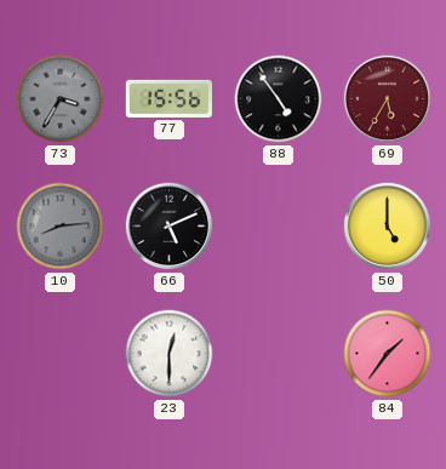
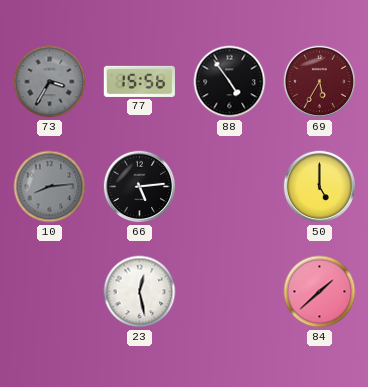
66: 5:11 -> 5:14 (140, 187)
23: 12:30 -> 12:28 (140, 292)
84: 1:36 -> 1:38 (320, 292)
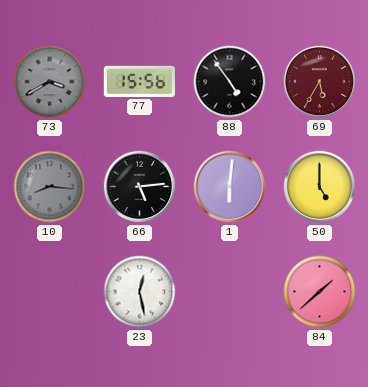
73: 3:35 -> 3:40 (50, 82)
10: 8:14 -> 8:16 (50, 187)
1: none -> 6:01 (230, 187)
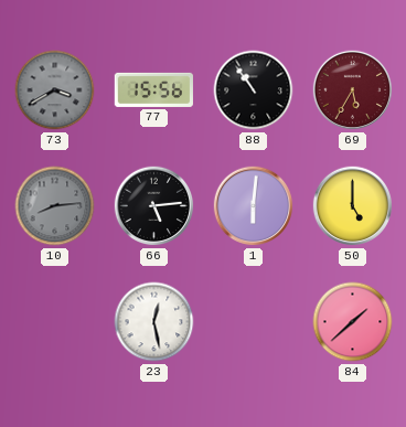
88: 4:54 -> 10:54 (254, 90)
10: 8:16 -> 8:14 (55, 206)
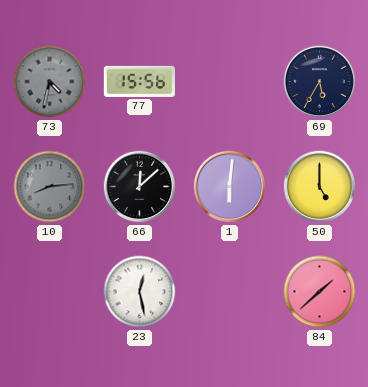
73: 3:40 -> 4:32 (50, 82)
88: 10:54 -> none (254, 90)
69 dial: burgundy -> navy (320, 82)
66: 5:14 -> 12:08 (140, 187)
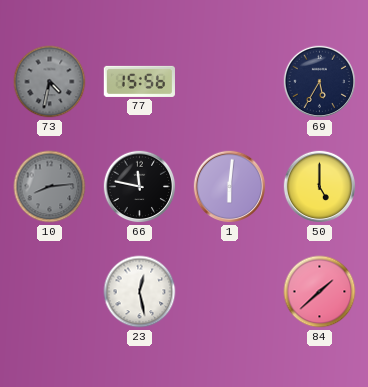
66: 12:08 -> 11:47 (140, 187)
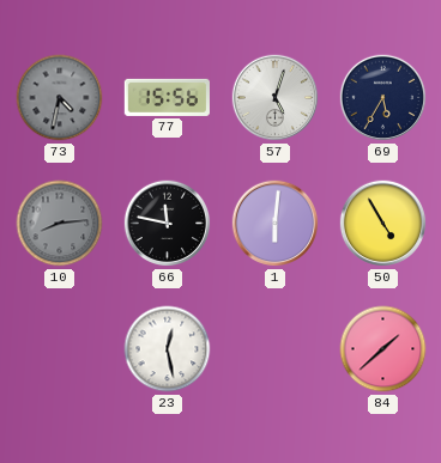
57: none -> 5:03 (276, 98)
50: 5:00 -> 4:55 (383, 224)
